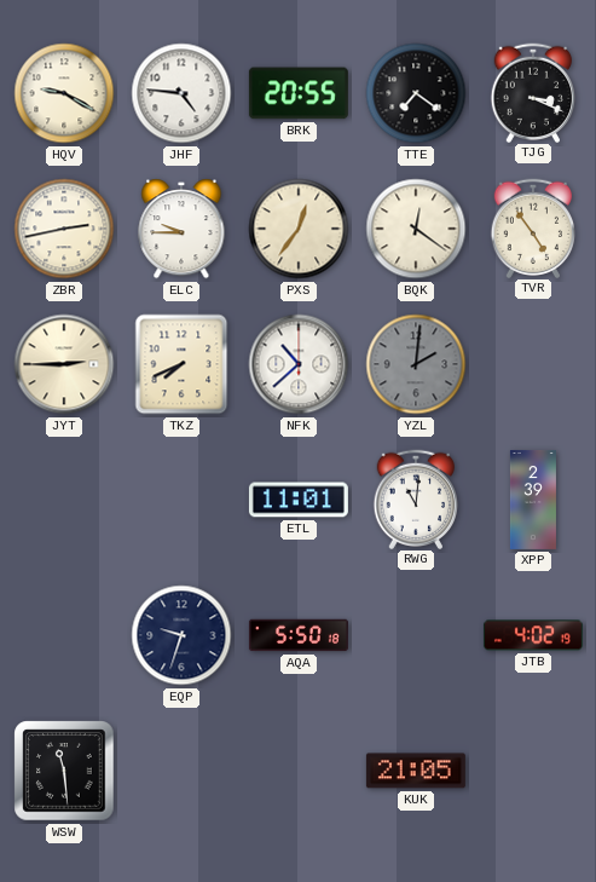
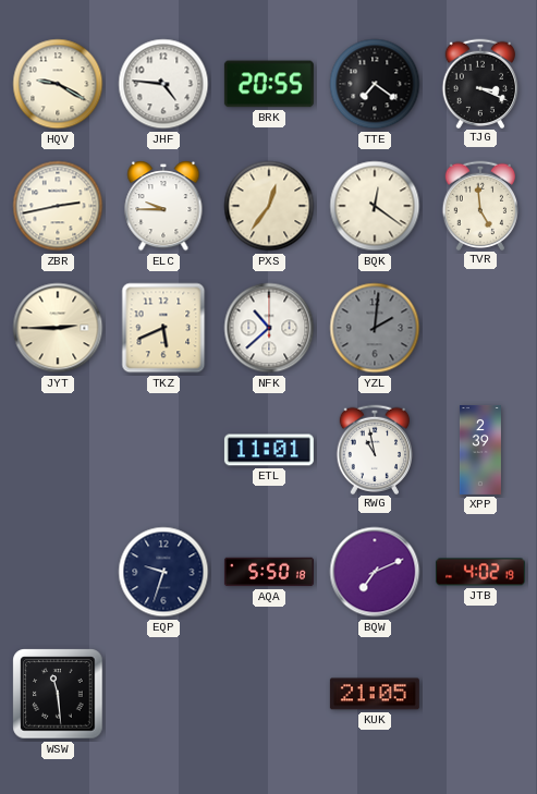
TVR: 4:54 -> 4:59 (480, 205)
TKZ: 7:41 -> 5:41 (163, 328)
RWG: 11:01 -> 10:58 (375, 449)
BQW: none -> 7:11 (375, 572)
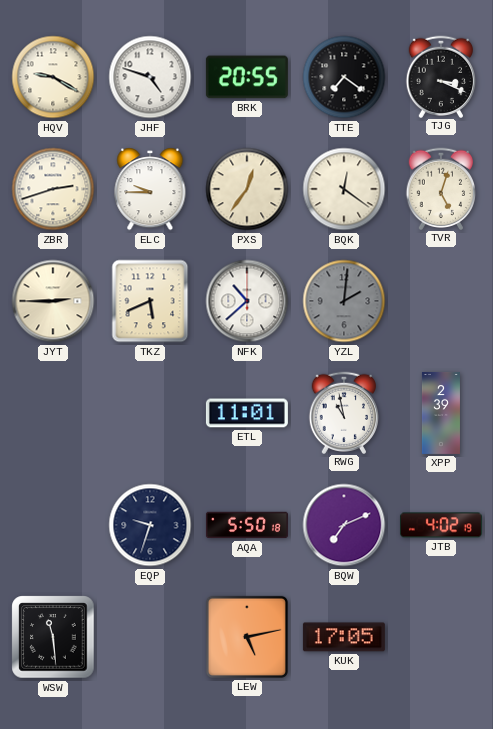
JHF: 4:46 -> 4:48 (150, 77)
ZBR: 2:43 -> 2:42 (53, 189)
TVR: 4:59 -> 5:03 (441, 188)
LEW: none -> 5:13 (247, 637)
KUK: 21:05 -> 17:05 (344, 637)
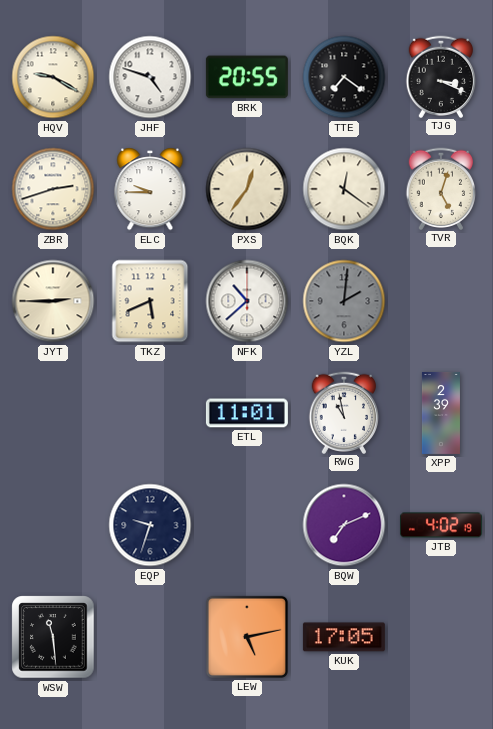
AQA: 5:50 -> none (247, 525)
